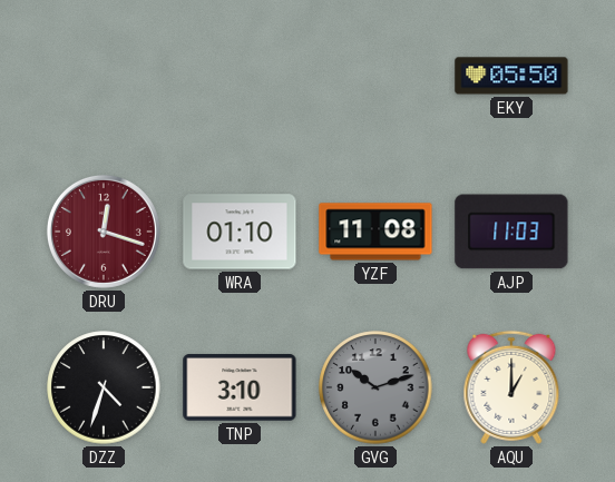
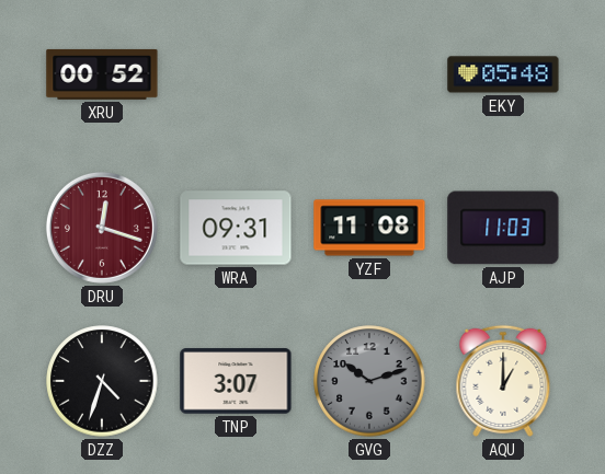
XRU: none -> 00:52 (102, 74)
EKY: 05:50 -> 05:48 (503, 74)
WRA: 01:10 -> 09:31 (236, 228)
TNP: 3:10 -> 3:07 (236, 381)
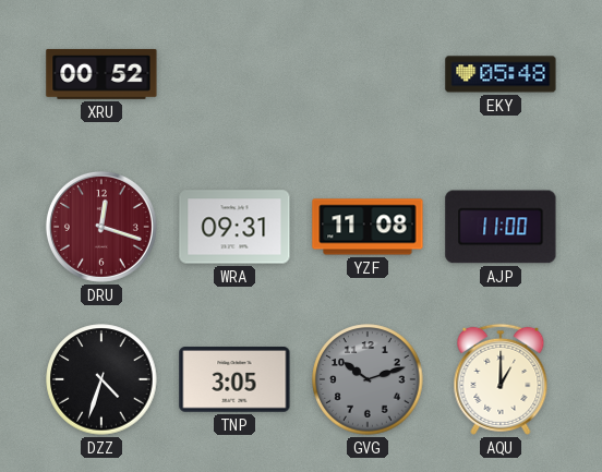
AJP: 11:03 -> 11:00 (501, 227)
TNP: 3:07 -> 3:05 (234, 379)
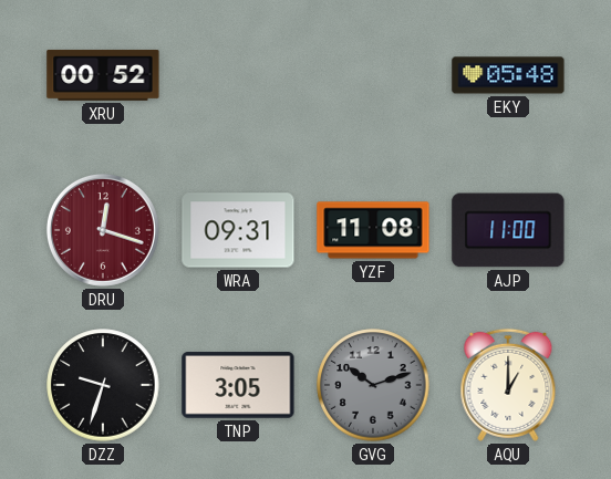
DZZ: 4:33 -> 9:33 (103, 385)
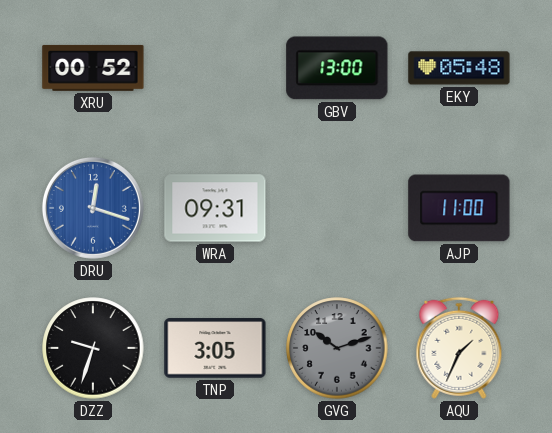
GBV: none -> 13:00 (337, 68)
DRU dial: burgundy -> blue (93, 208)
YZF: 11:08 -> none (373, 230)
AQU: 1:00 -> 1:34 (459, 348)
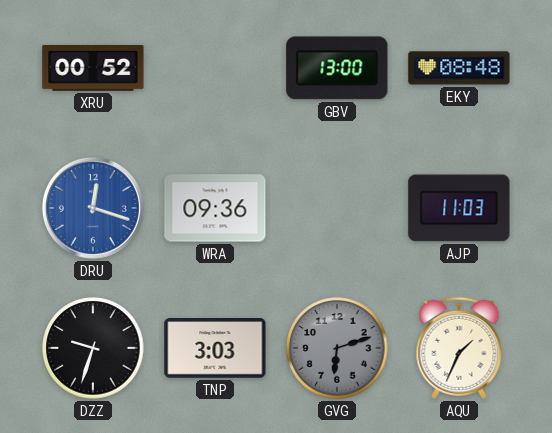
EKY: 05:48 -> 08:48 (459, 68)
WRA: 09:31 -> 09:36 (215, 208)
AJP: 11:00 -> 11:03 (459, 208)
TNP: 3:05 -> 3:03 (215, 348)
GVG: 10:12 -> 6:12 (337, 348)
